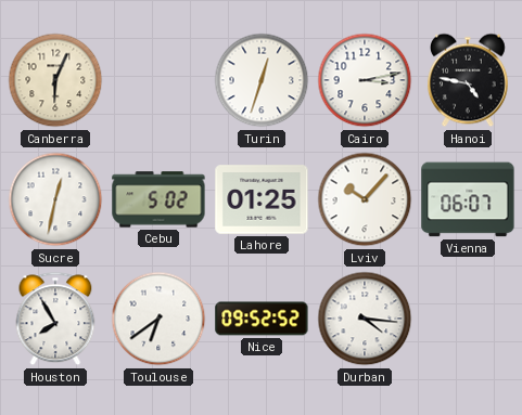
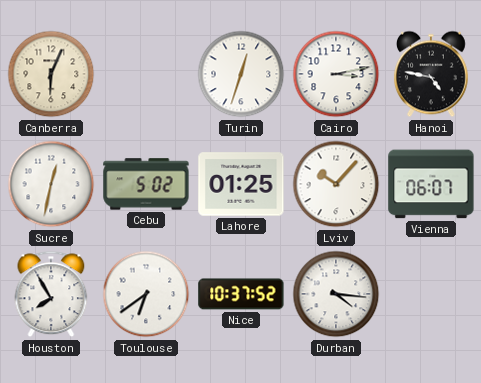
Nice: 09:52 -> 10:37 (241, 294)
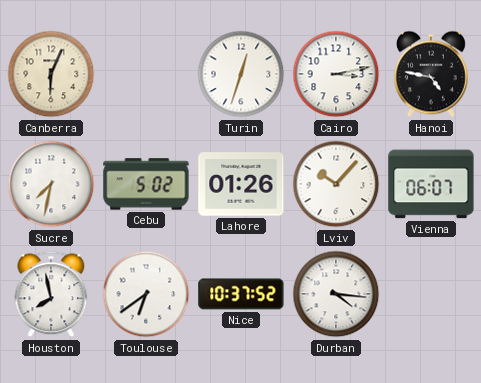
Sucre: 12:32 -> 7:32 (51, 184)
Lahore: 01:25 -> 01:26 (241, 184)
Houston: 7:55 -> 7:58 (51, 294)
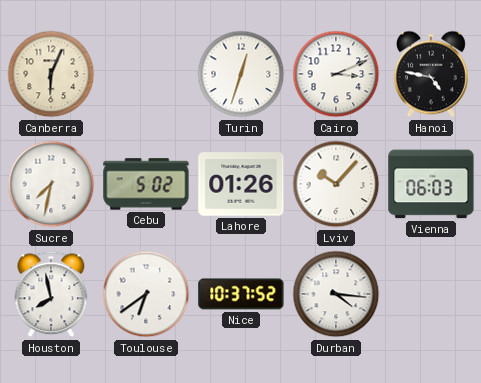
Cairo: 3:13 -> 3:11 (336, 74)
Vienna: 06:07 -> 06:03 (431, 184)
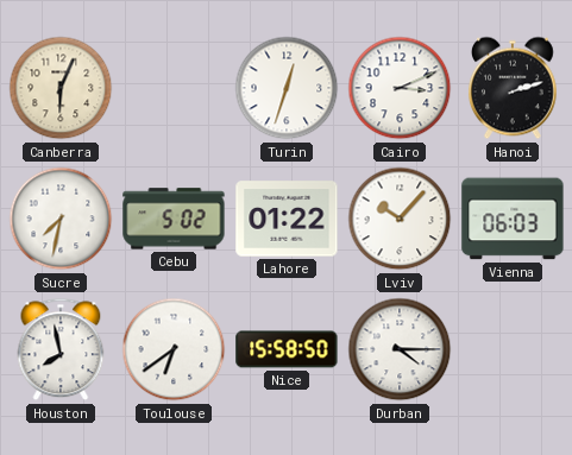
Hanoi: 4:47 -> 2:12 (513, 88)
Lahore: 01:26 -> 01:22 (287, 219)
Nice: 10:37 -> 15:58 (287, 349)
Durban: 4:16 -> 4:15 (400, 349)
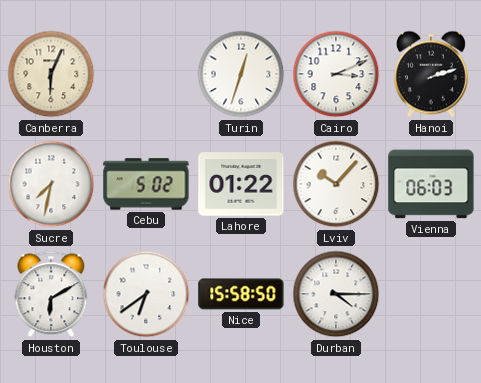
Houston: 7:58 -> 6:10 (51, 294)
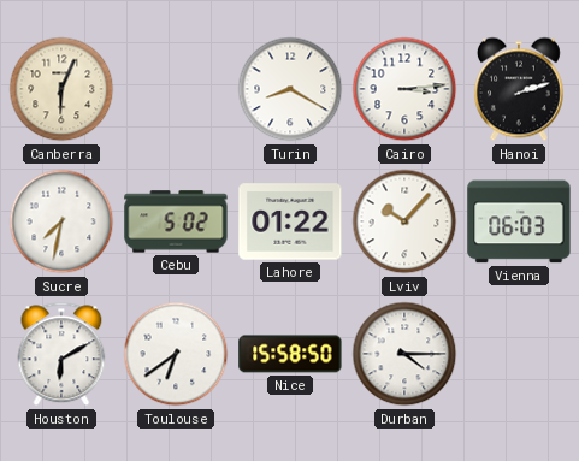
Turin: 12:33 -> 8:20 (290, 89)
Cairo: 3:11 -> 3:14 (404, 89)
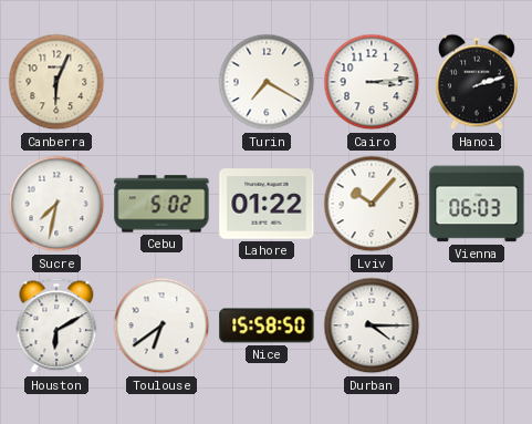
Turin: 8:20 -> 7:20 (267, 82)
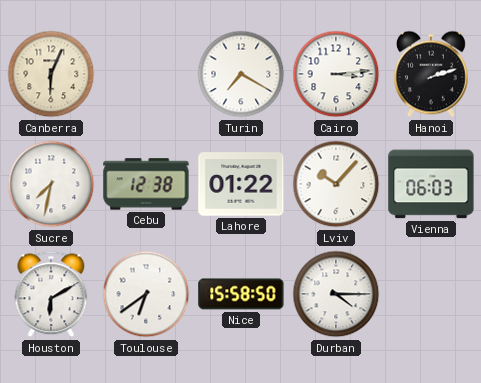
Cebu: 5:02 -> 12:38 (146, 184)
